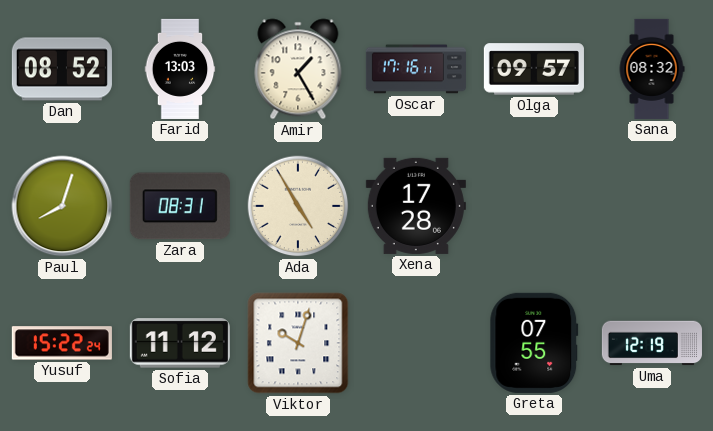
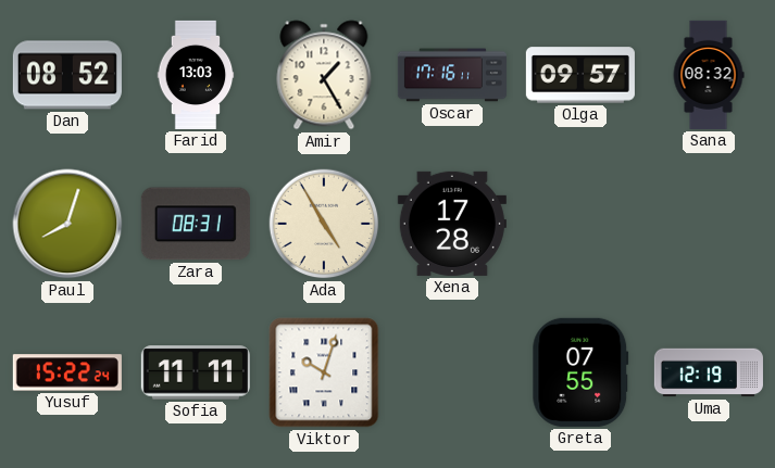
Sofia: 11:12 -> 11:11 (196, 372)
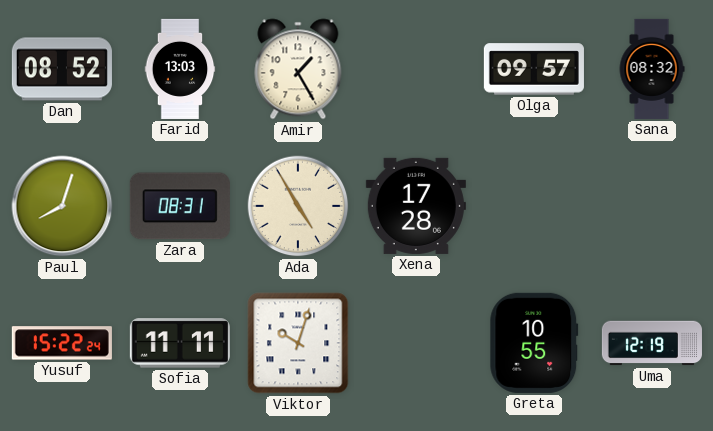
Oscar: 17:16 -> none (452, 75)
Greta: 07:55 -> 10:55 (534, 343)
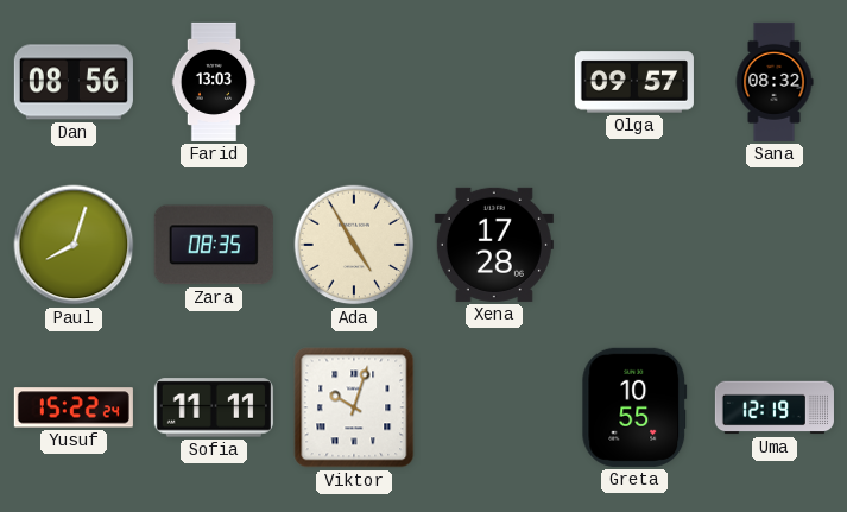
Dan: 08:52 -> 08:56 (74, 82)
Amir: 1:25 -> none (298, 69)
Zara: 08:31 -> 08:35 (214, 245)
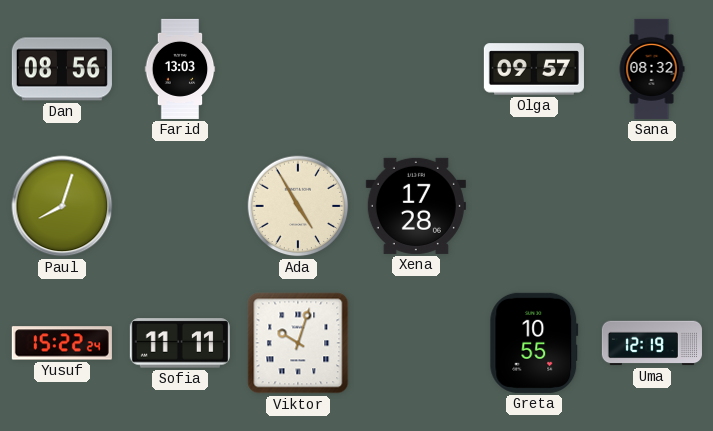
Zara: 08:35 -> none (214, 245)
